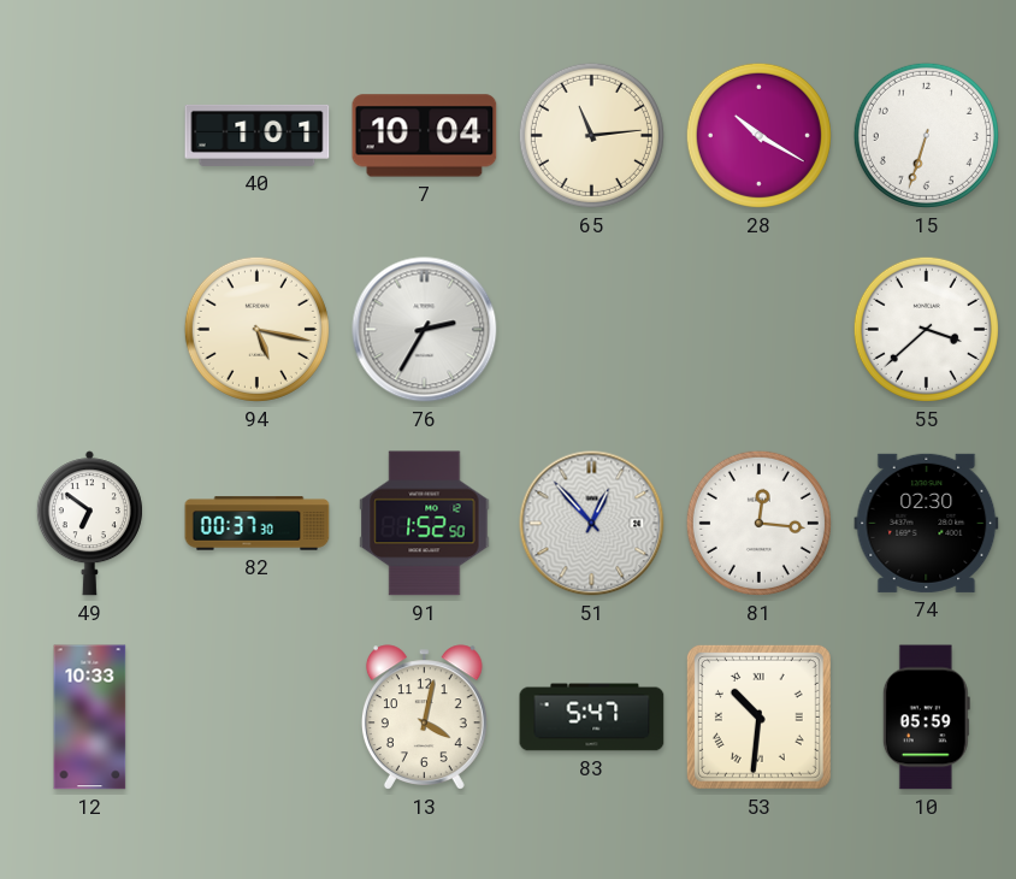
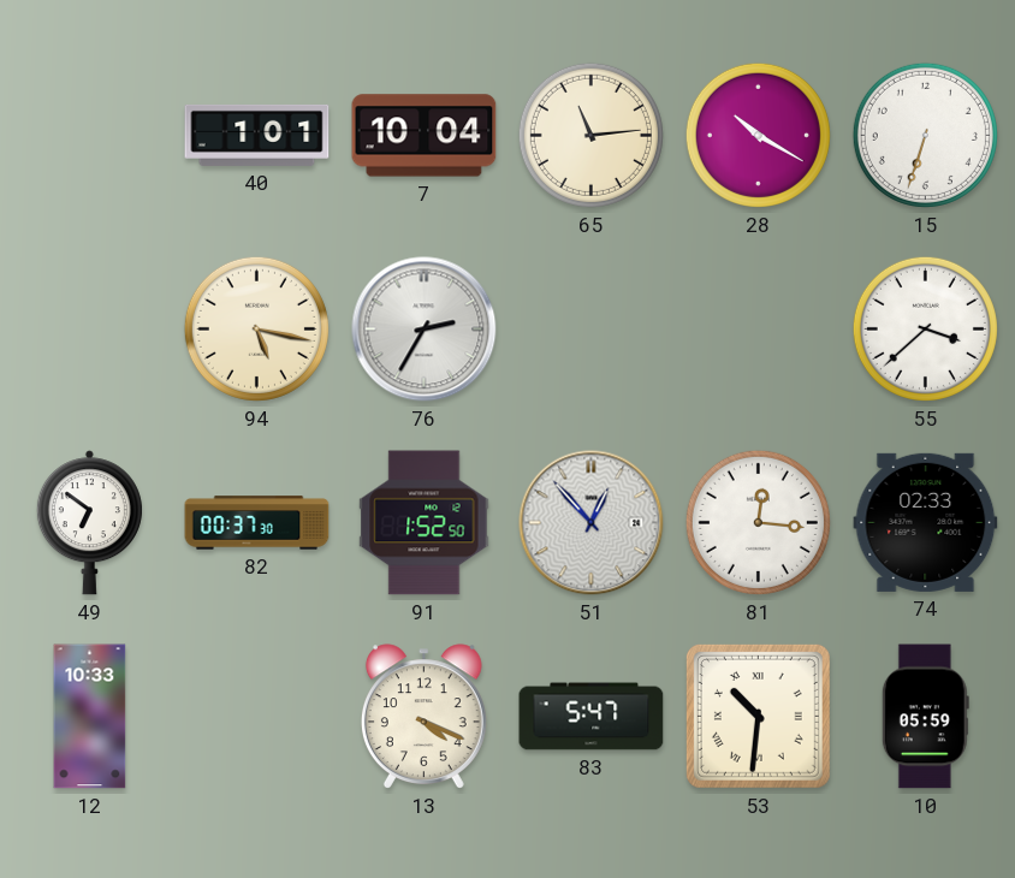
74: 02:30 -> 02:33 (926, 522)
13: 4:02 -> 4:19 (423, 717)
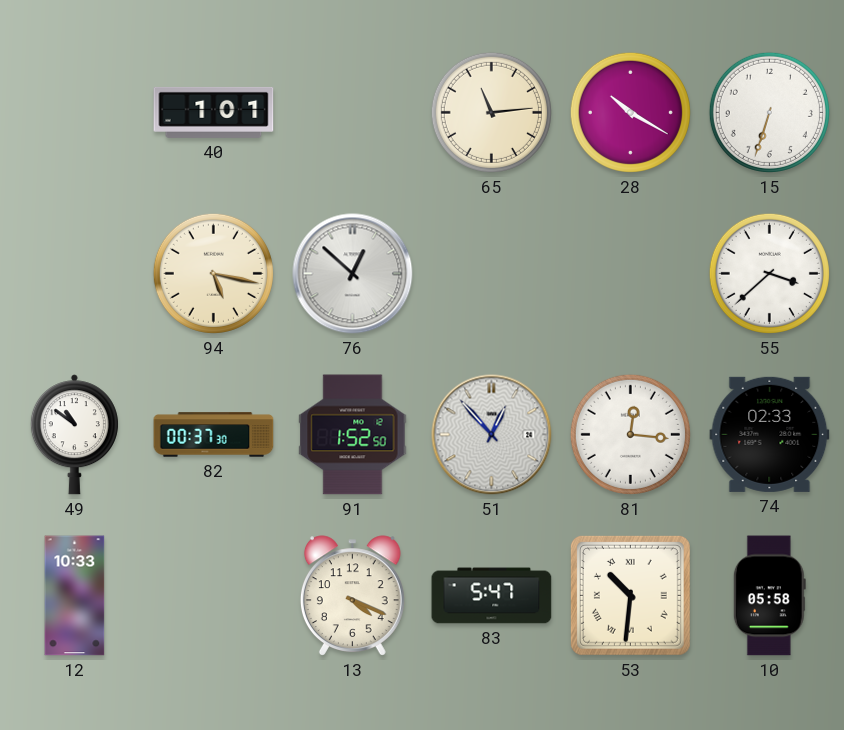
7: 10:04 -> none (425, 136)
76: 2:35 -> 12:52 (353, 274)
49: 6:51 -> 10:51 (74, 435)
10: 05:59 -> 05:58 (769, 596)
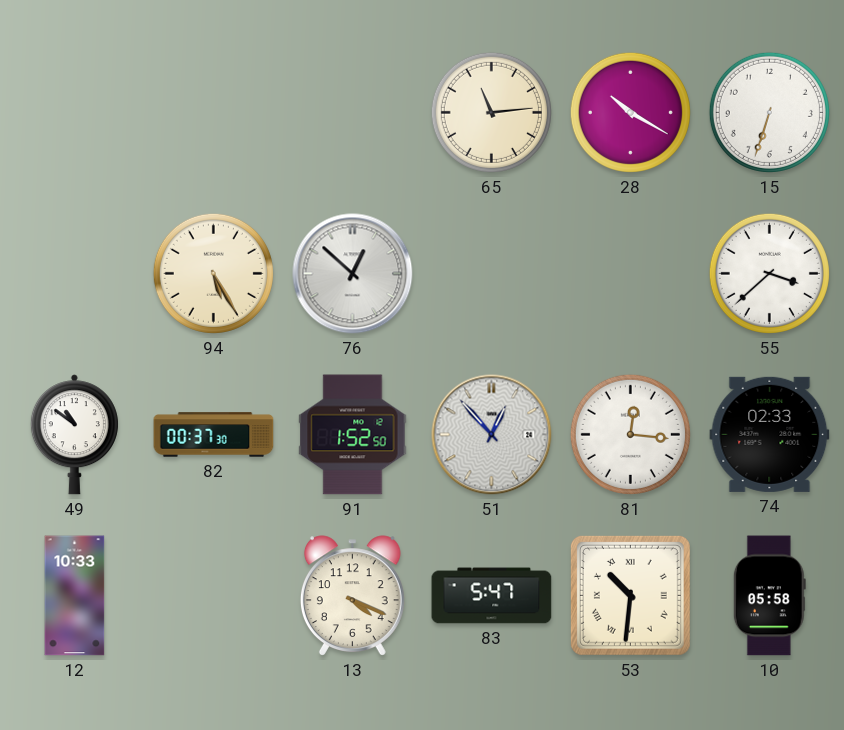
40: 1:01 -> none (214, 112)
94: 5:17 -> 5:25 (213, 273)
